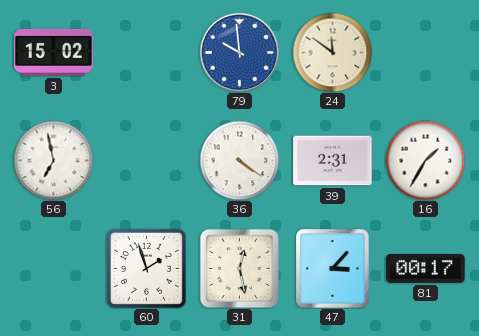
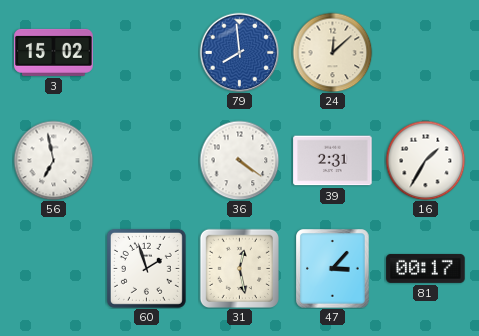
79: 9:59 -> 7:59 (239, 52)
24: 11:51 -> 12:08 (332, 52)
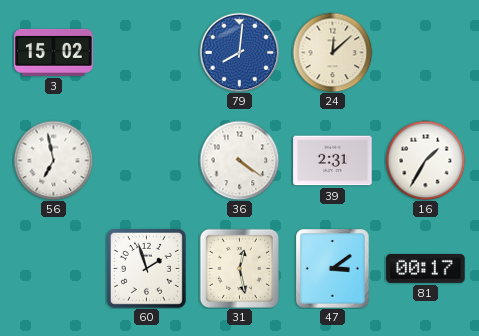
79: 7:59 -> 8:01 (239, 52)
47: 3:07 -> 3:09 (333, 269)
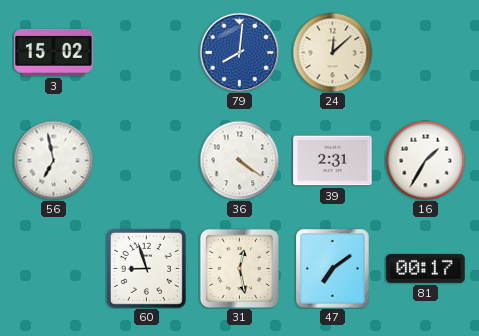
60: 1:57 -> 8:57 (146, 268)
47: 3:09 -> 7:09 (333, 269)
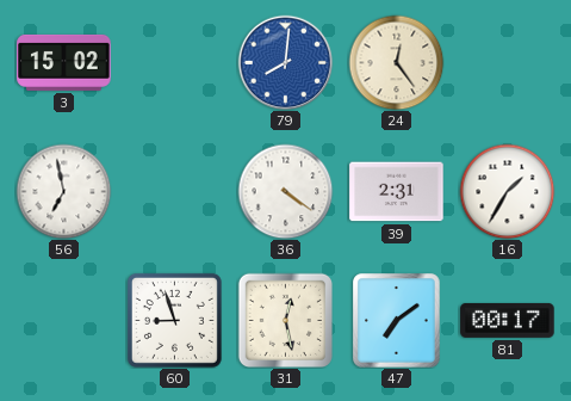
24: 12:08 -> 12:24 (396, 62)
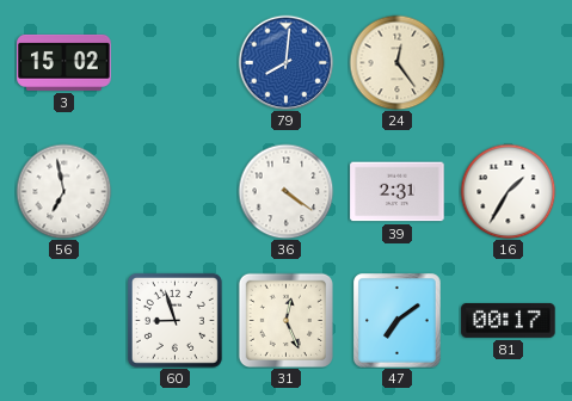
31: 12:28 -> 12:26 (285, 320)
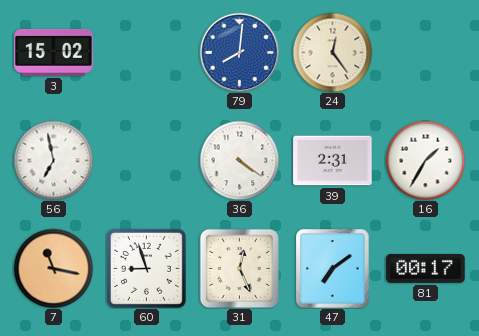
7: none -> 11:17 (53, 268)
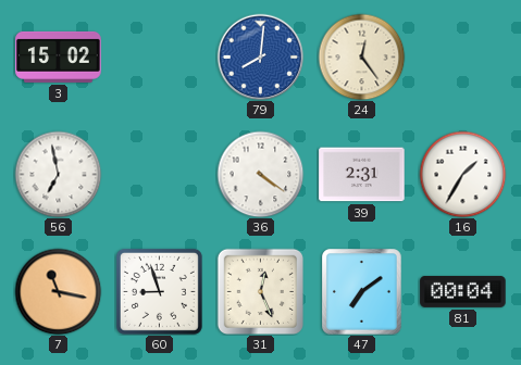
81: 00:17 -> 00:04 (463, 291)
